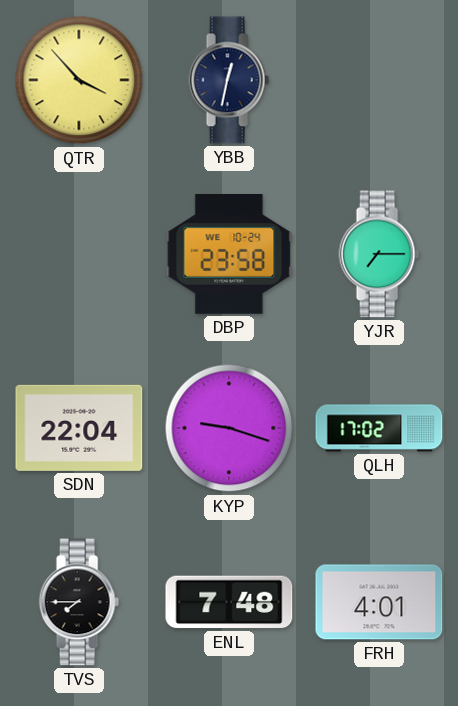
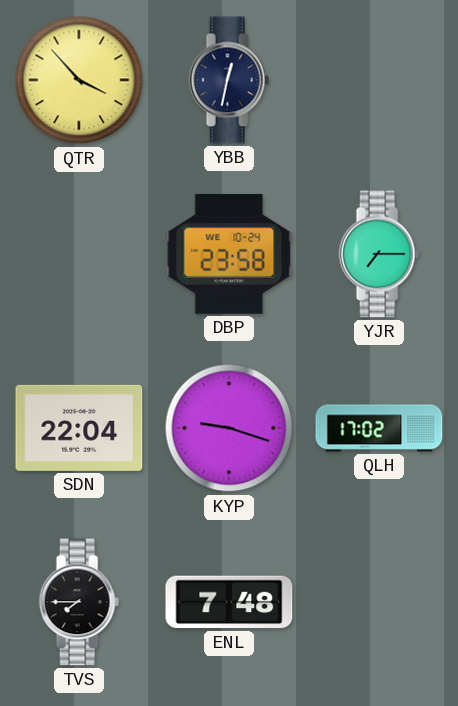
FRH: 4:01 -> none (379, 602)
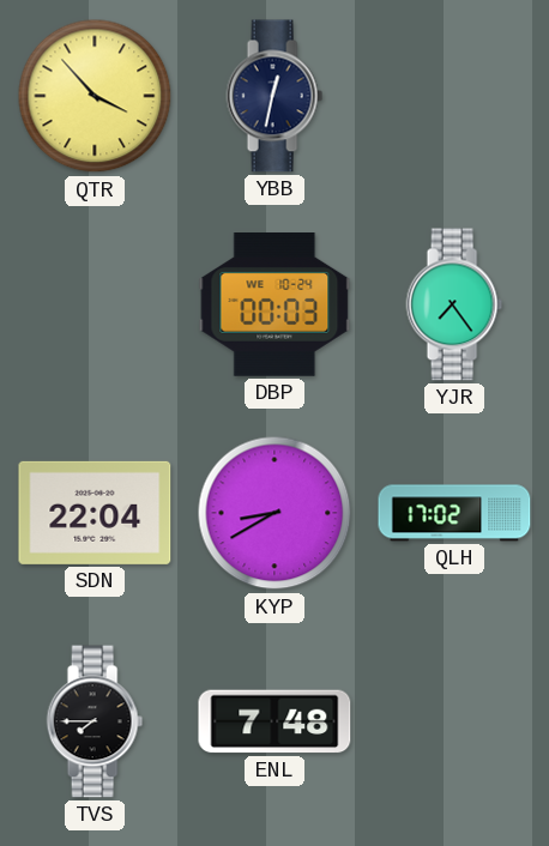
DBP: 23:58 -> 00:03 (274, 306)
YJR: 7:15 -> 7:24 (454, 304)
KYP: 9:18 -> 8:40 (274, 513)
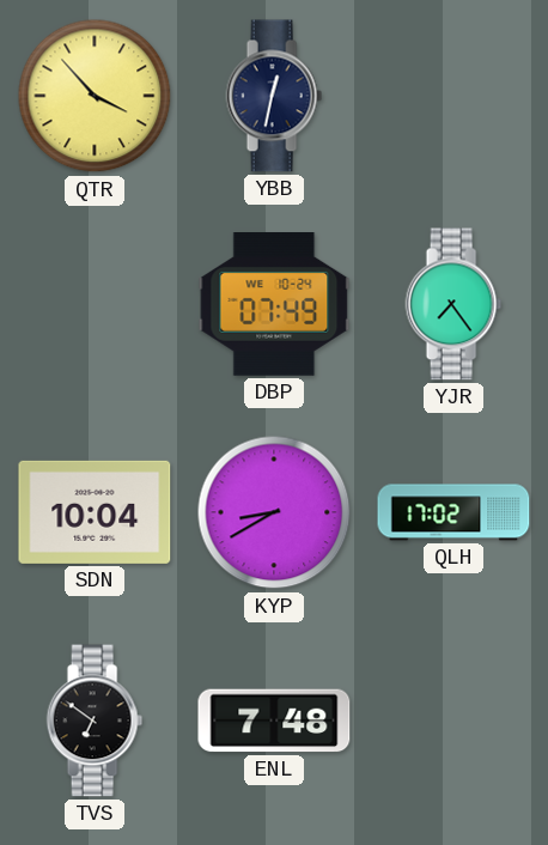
DBP: 00:03 -> 07:49 (274, 305)
SDN: 22:04 -> 10:04 (95, 512)
TVS: 7:45 -> 6:51 (95, 721)
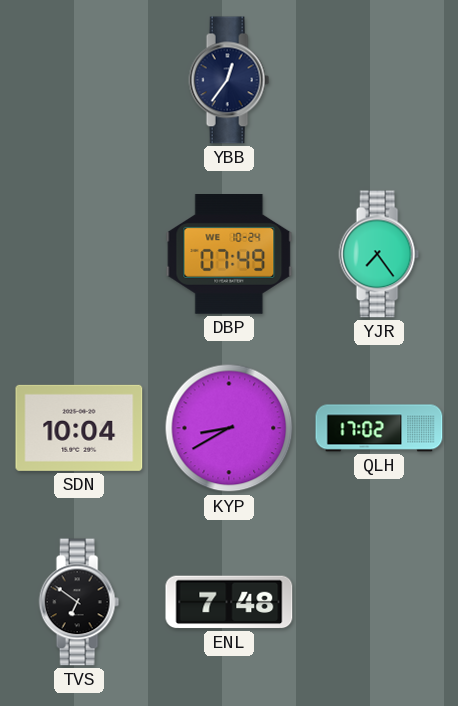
QTR: 3:53 -> none (95, 96)
YBB: 12:32 -> 12:36 (229, 80)
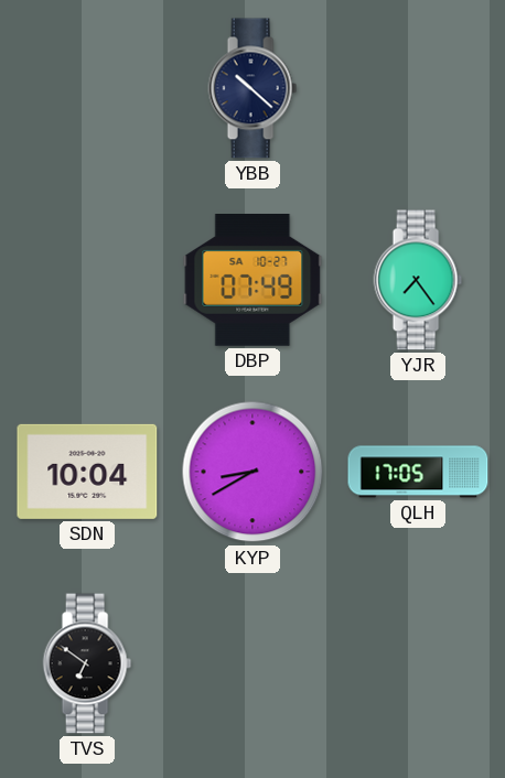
YBB: 12:36 -> 10:22 (253, 88)
DBP date: WE 10-24 -> SA 10-27 (253, 281)
QLH: 17:02 -> 17:05 (418, 472)
ENL: 7:48 -> none (229, 602)
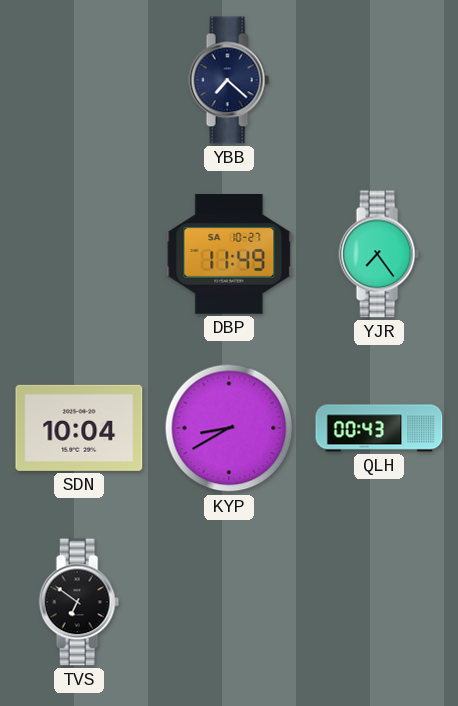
YBB: 10:22 -> 7:22 (229, 80)
DBP: 07:49 -> 11:49 (229, 255)
QLH: 17:05 -> 00:43 (379, 428)
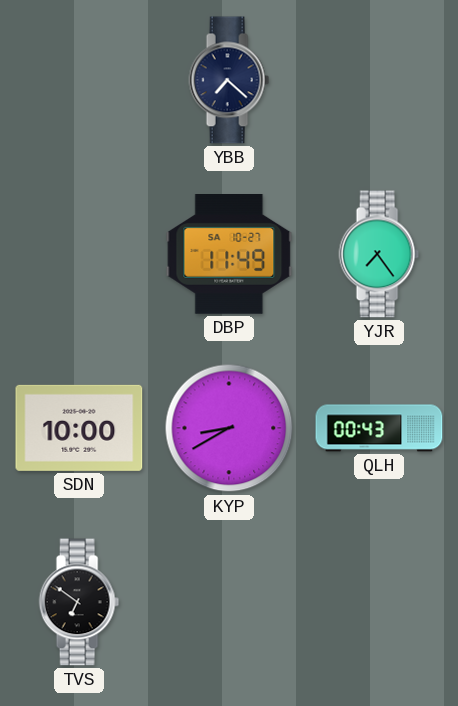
SDN: 10:04 -> 10:00 (79, 428)
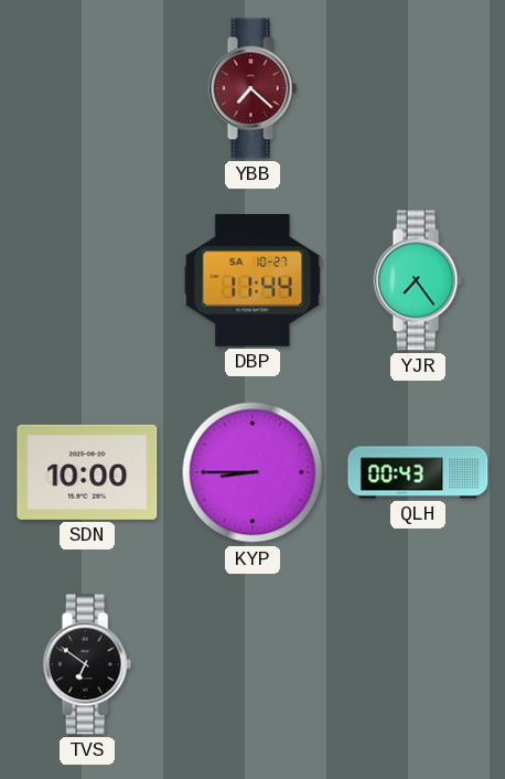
YBB dial: navy -> burgundy (253, 88)
DBP: 11:49 -> 11:44 (253, 281)
KYP: 8:40 -> 8:45 (253, 472)
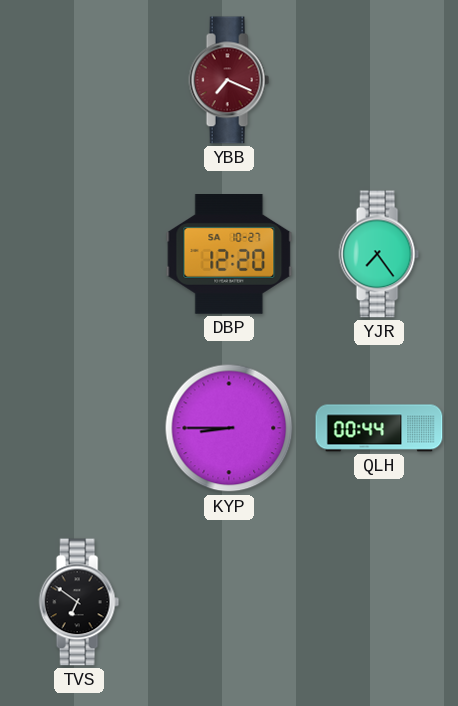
YBB: 7:22 -> 7:19 (229, 80)
DBP: 11:44 -> 12:20 (229, 255)
SDN: 10:00 -> none (87, 472)
QLH: 00:43 -> 00:44 (379, 428)
